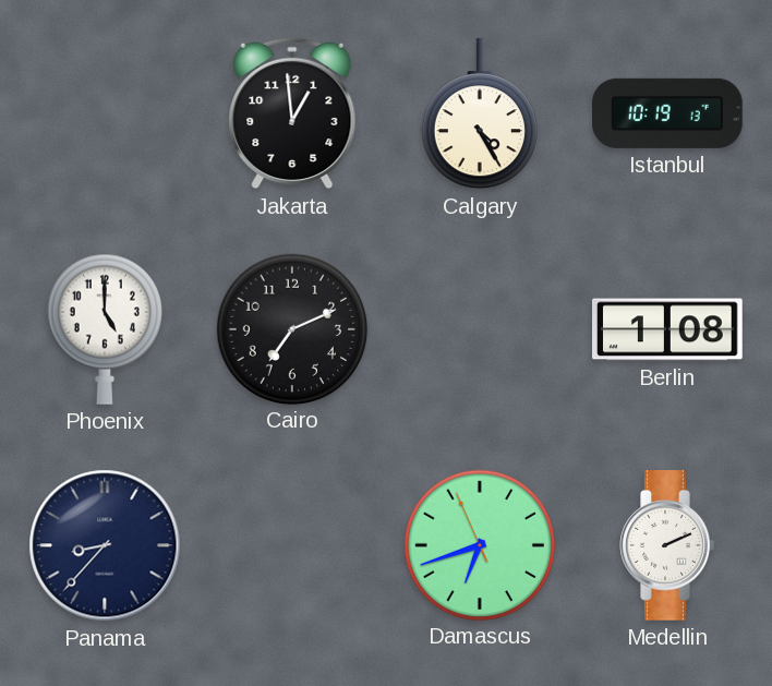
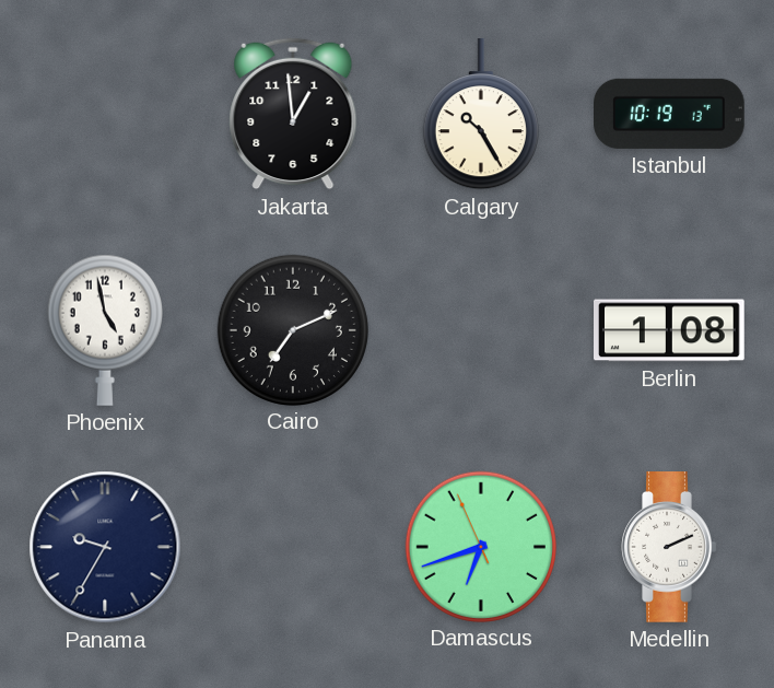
Calgary: 4:25 -> 10:25 (481, 115)
Phoenix: 5:00 -> 4:58 (105, 330)
Panama: 8:37 -> 9:35 (105, 547)
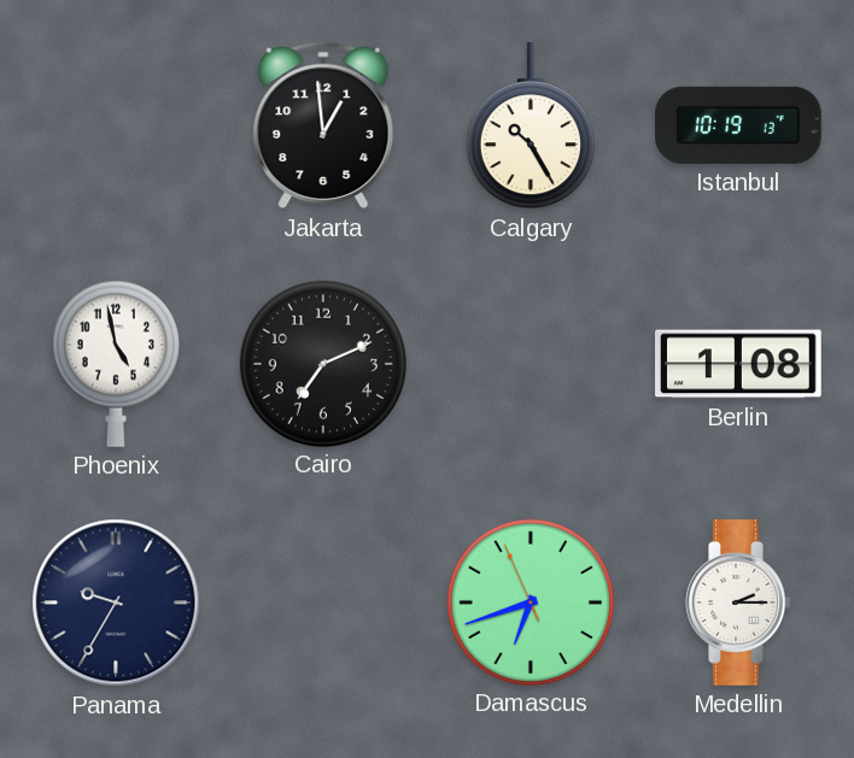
Medellin: 2:11 -> 2:15 (738, 604)
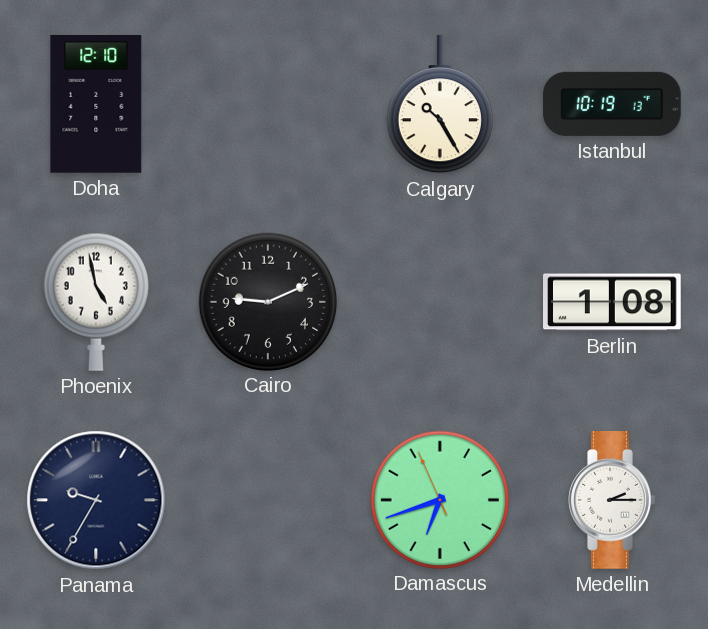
Doha: none -> 12:10 (96, 104)
Jakarta: 12:59 -> none (323, 125)
Cairo: 7:11 -> 9:11 (267, 301)
